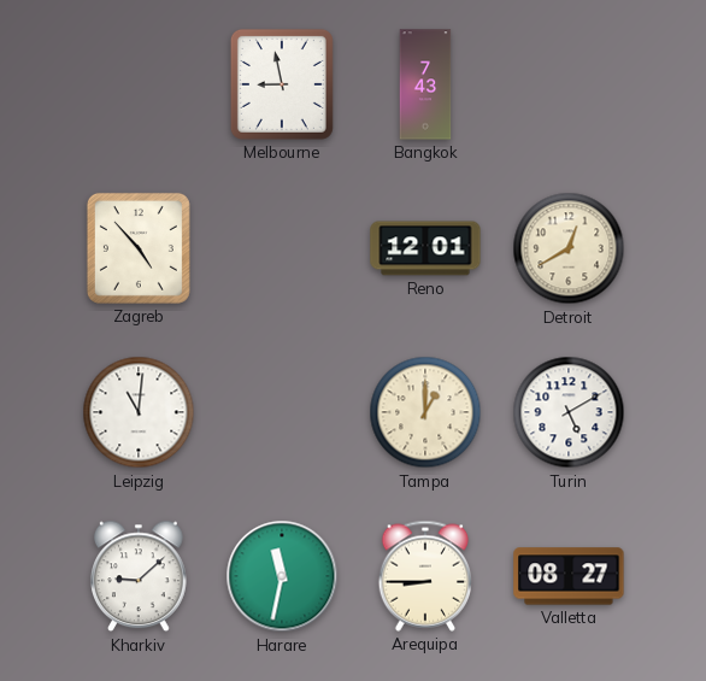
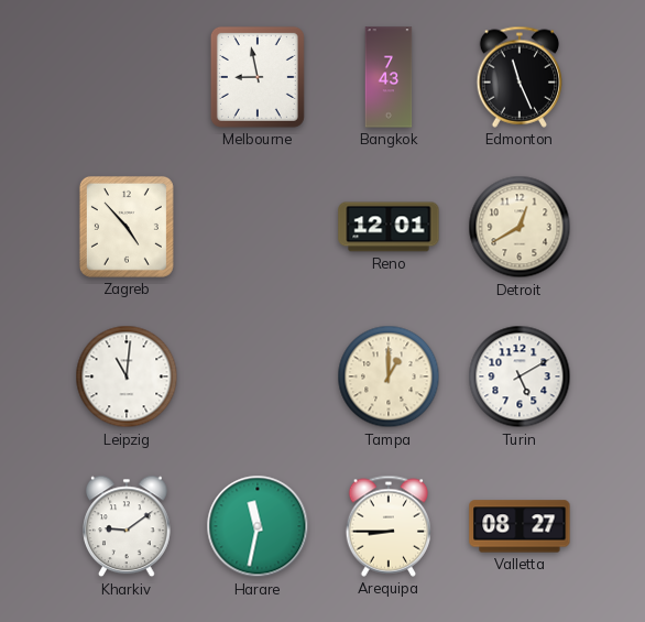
Edmonton: none -> 11:26 (520, 77)
Kharkiv: 9:08 -> 9:09 (128, 526)
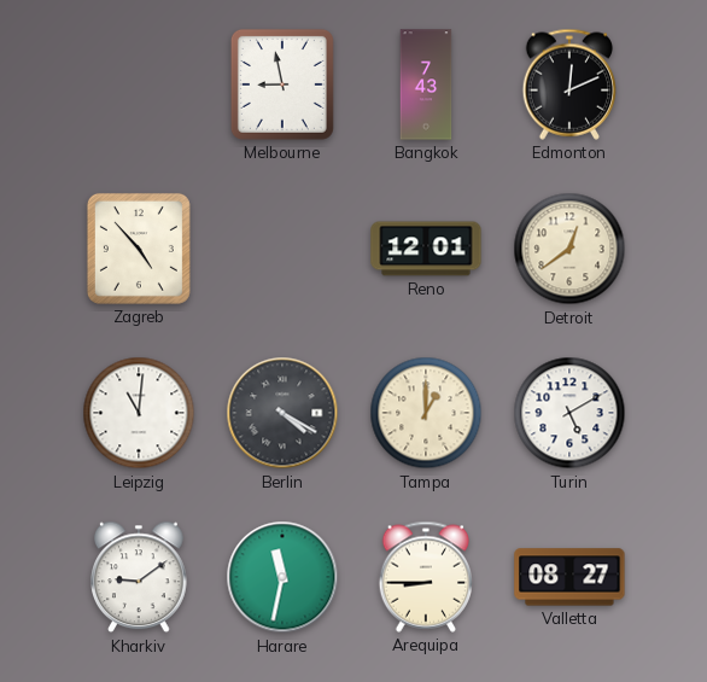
Edmonton: 11:26 -> 12:11 (569, 84)
Detroit: 12:40 -> 12:39 (569, 249)
Berlin: none -> 4:20 (282, 413)
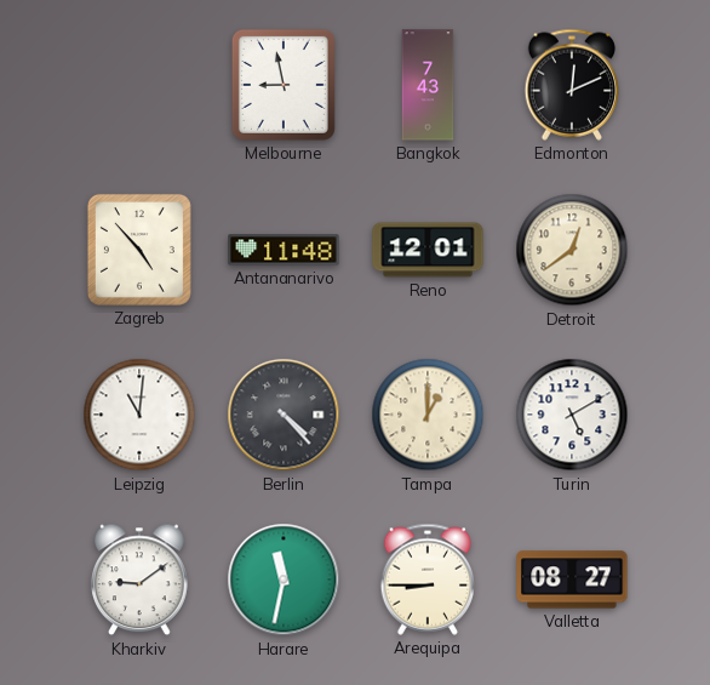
Antananarivo: none -> 11:48 (284, 250)
Berlin: 4:20 -> 4:23 (284, 415)
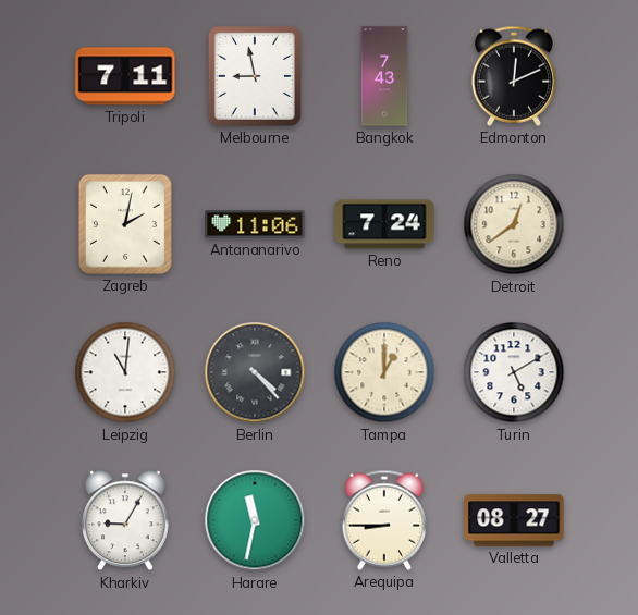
Tripoli: none -> 7:11 (125, 76)
Zagreb: 4:53 -> 2:02 (125, 224)
Antananarivo: 11:48 -> 11:06 (255, 224)
Reno: 12:01 -> 7:24 (384, 224)
Kharkiv: 9:09 -> 9:05 (126, 520)
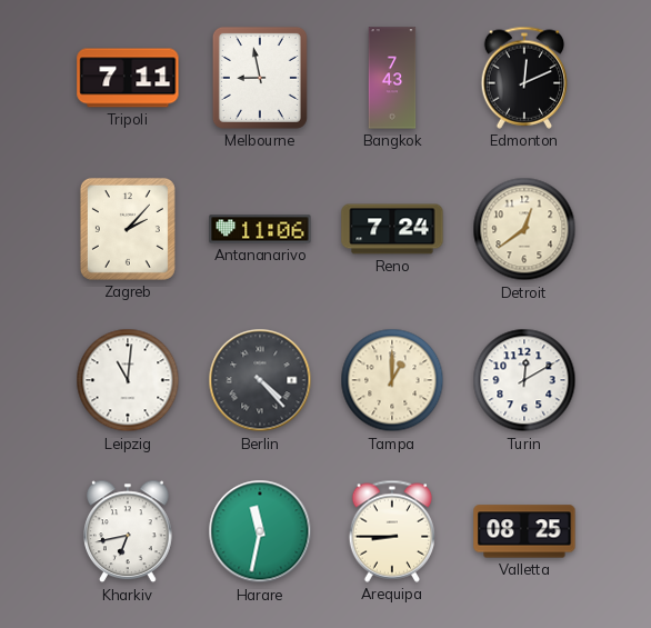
Zagreb: 2:02 -> 2:07 (128, 229)
Turin: 5:10 -> 12:10 (524, 380)
Kharkiv: 9:05 -> 6:43 (129, 531)
Valletta: 08:27 -> 08:25 (524, 531)
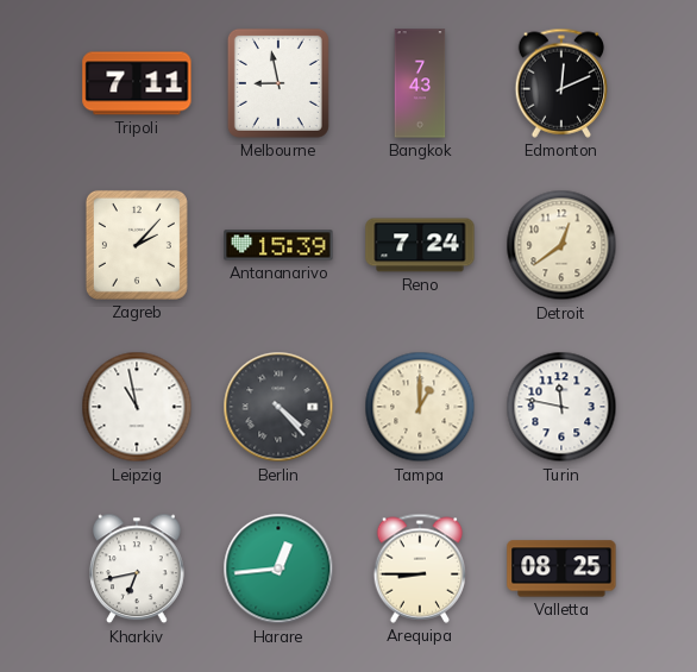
Antananarivo: 11:06 -> 15:39 (278, 245)
Leipzig: 11:01 -> 10:58 (137, 407)
Turin: 12:10 -> 11:47 (561, 407)
Harare: 11:32 -> 12:44 (278, 569)
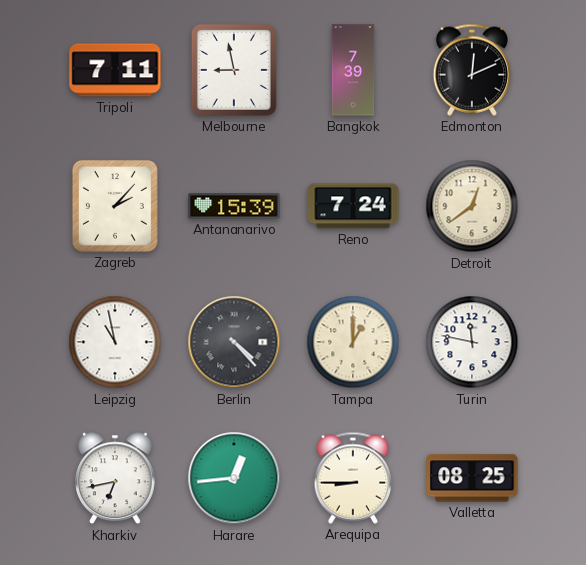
Bangkok: 7:43 -> 7:39 (353, 70)
